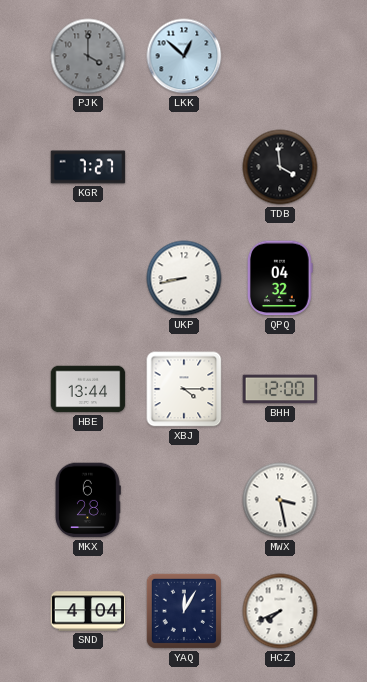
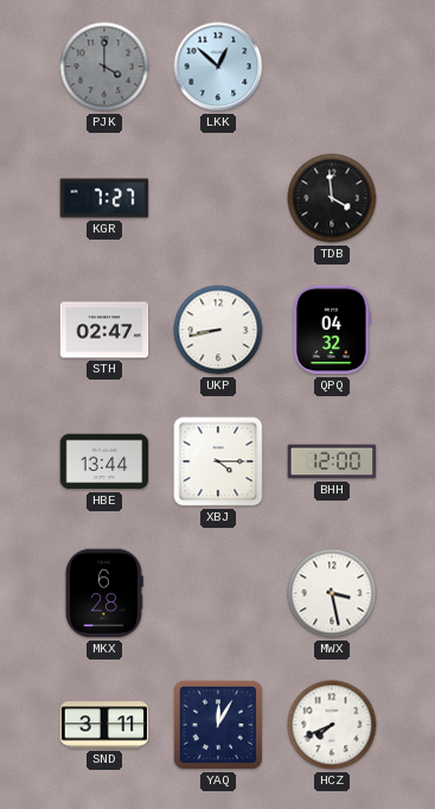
STH: none -> 02:47 (104, 330)
SND: 4:04 -> 3:11 (104, 725)
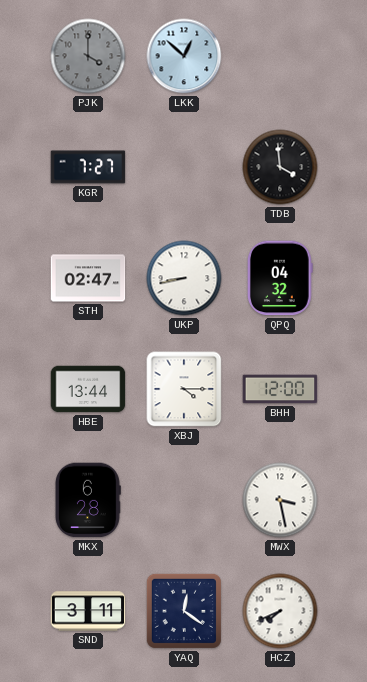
YAQ: 12:05 -> 12:21 (184, 611)
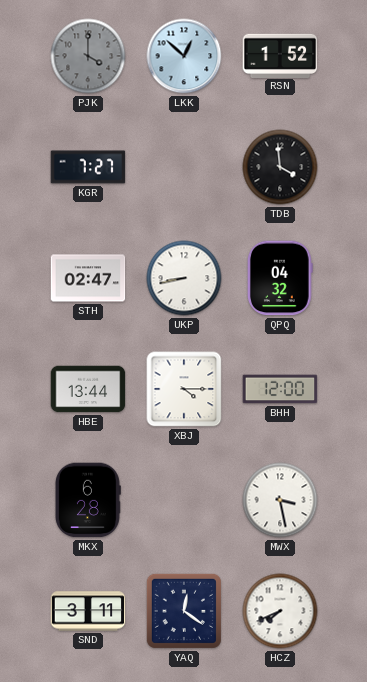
RSN: none -> 1:52 (280, 55)
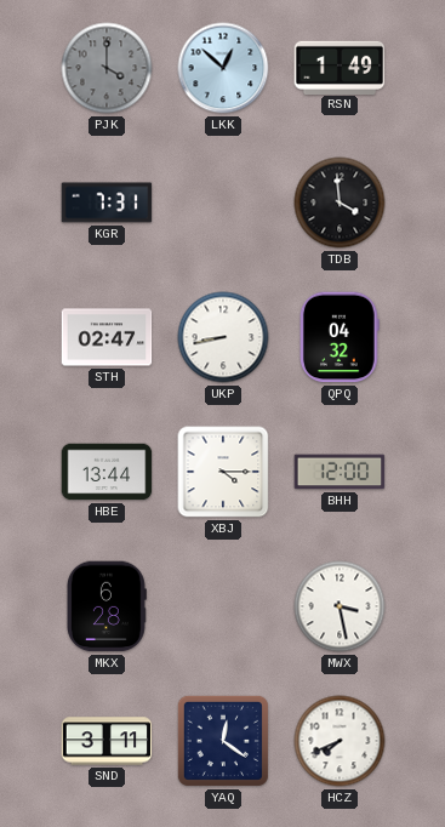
RSN: 1:52 -> 1:49 (340, 67)
KGR: 7:27 -> 7:31 (107, 203)
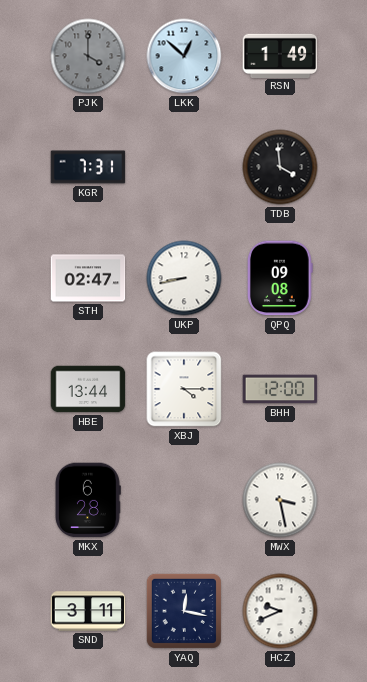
QPQ: 04:32 -> 09:08 (281, 278)
YAQ: 12:21 -> 12:17 (184, 611)
HCZ: 7:41 -> 9:41 (280, 611)
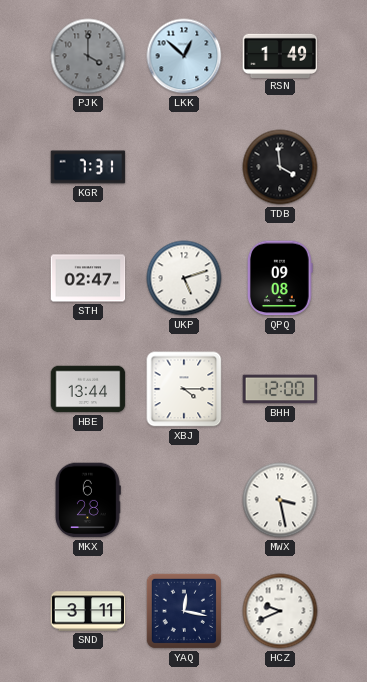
UKP: 8:43 -> 5:12 (184, 278)
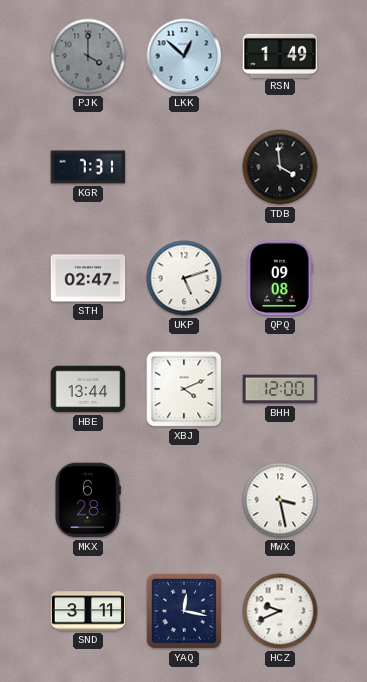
XBJ: 4:15 -> 4:11 (184, 389)
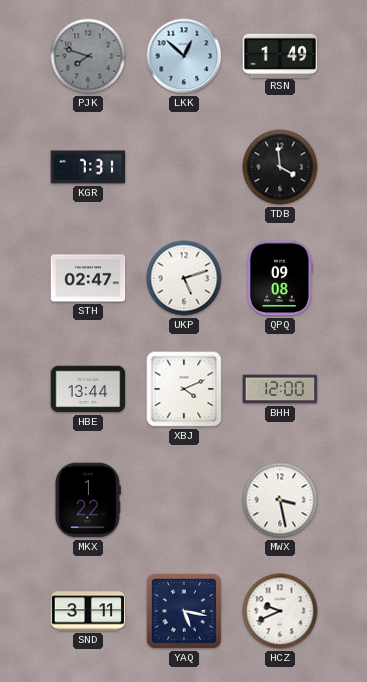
PJK: 4:00 -> 7:48 (88, 56)
MKX: 6:28 -> 1:22 (87, 500)
YAQ: 12:17 -> 5:17 (184, 611)
